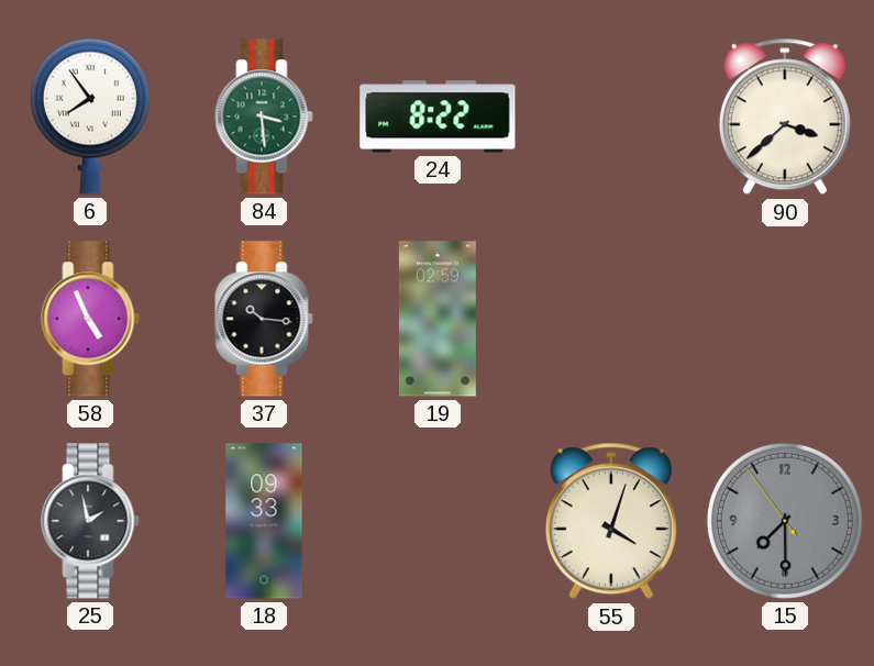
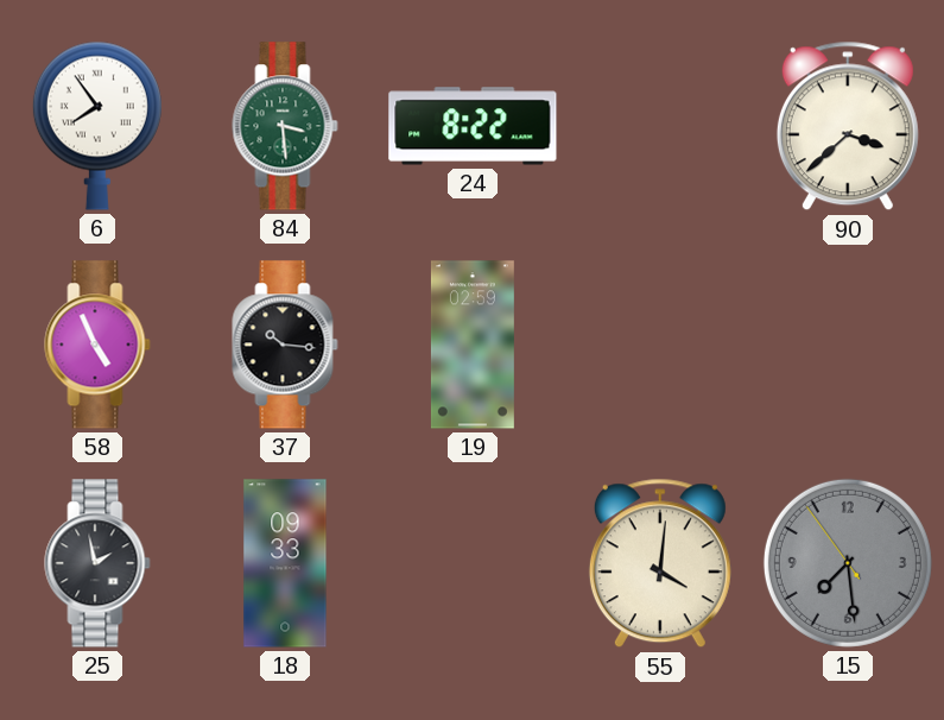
55: 4:03 -> 4:01 (660, 563)
15: 7:29 -> 7:28 (848, 563)
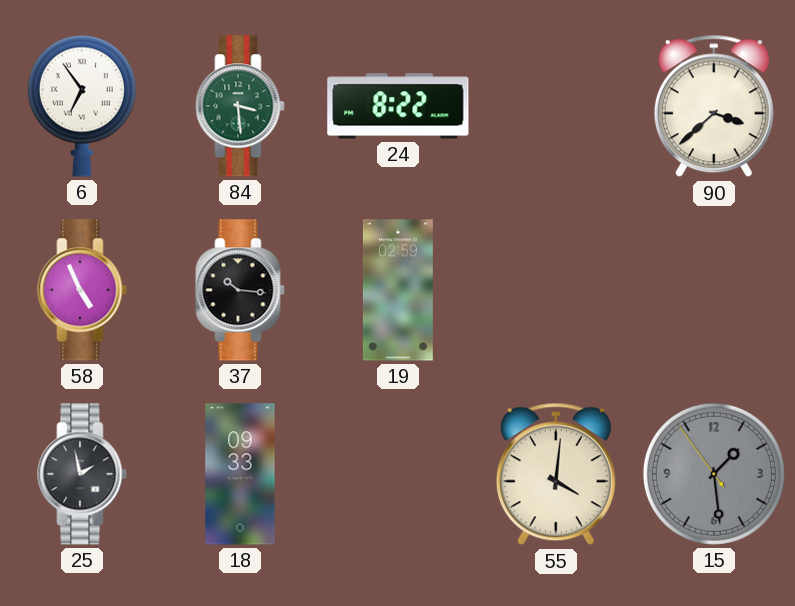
6: 7:54 -> 6:54 (82, 106)
15: 7:28 -> 1:28 (714, 474)
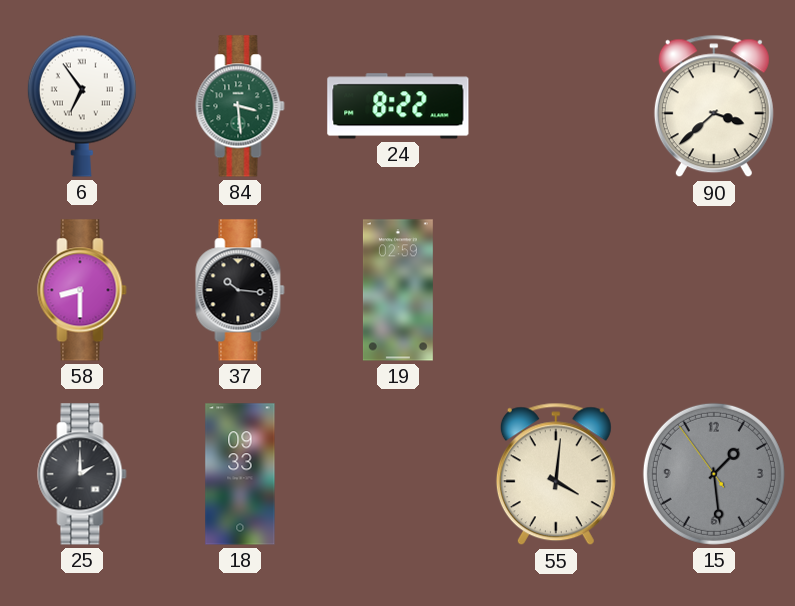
58: 4:56 -> 8:30 (82, 290)
25: 1:58 -> 2:00 (82, 474)
